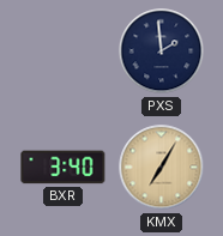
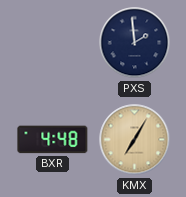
BXR: 3:40 -> 4:48 (53, 140)
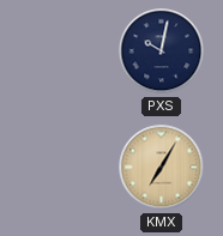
PXS: 1:59 -> 10:02 (162, 52)
BXR: 4:48 -> none (53, 140)
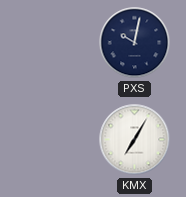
KMX dial: champagne -> white (135, 140)
